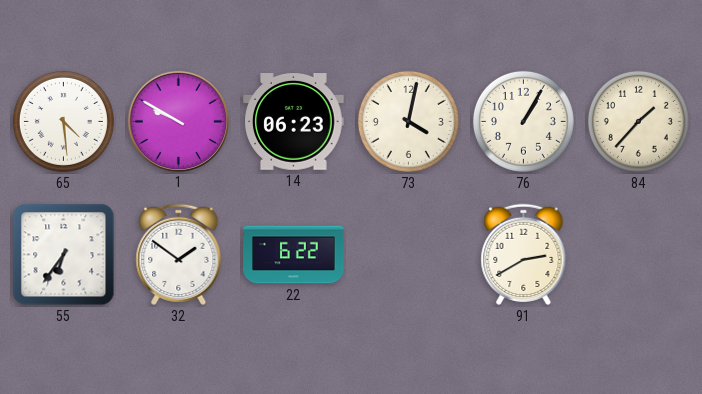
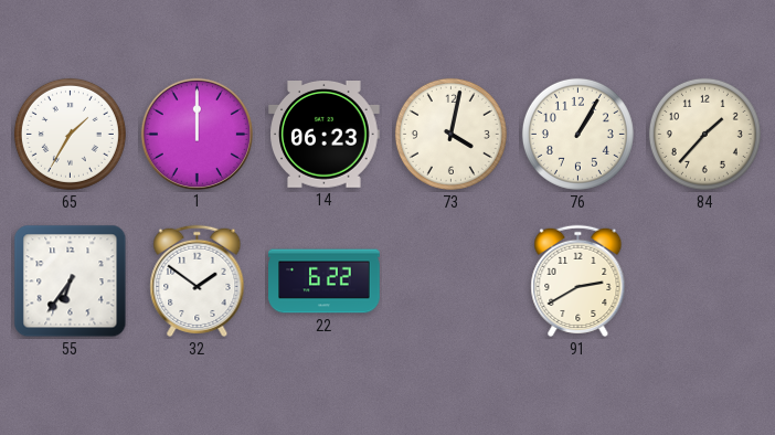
65: 4:29 -> 1:35 (70, 134)
1: 9:50 -> 12:00 (197, 134)
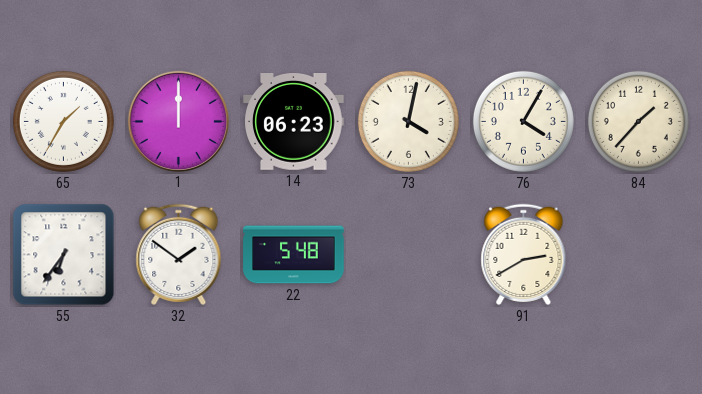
76: 1:05 -> 4:05 (523, 121)
22: 6:22 -> 5:48 (294, 255)
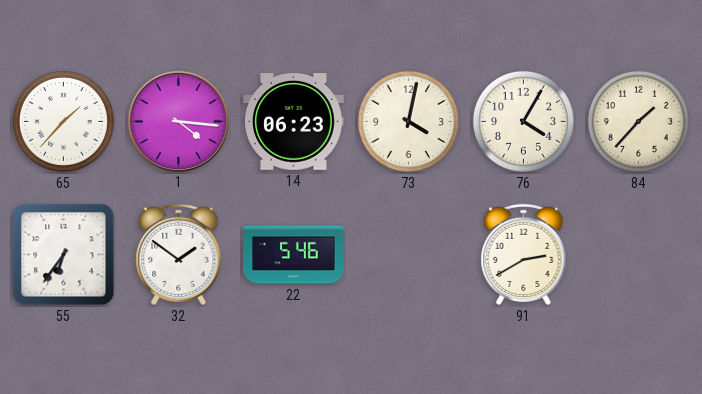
65: 1:35 -> 1:37 (63, 121)
1: 12:00 -> 4:16 (178, 121)
22: 5:48 -> 5:46 (294, 255)
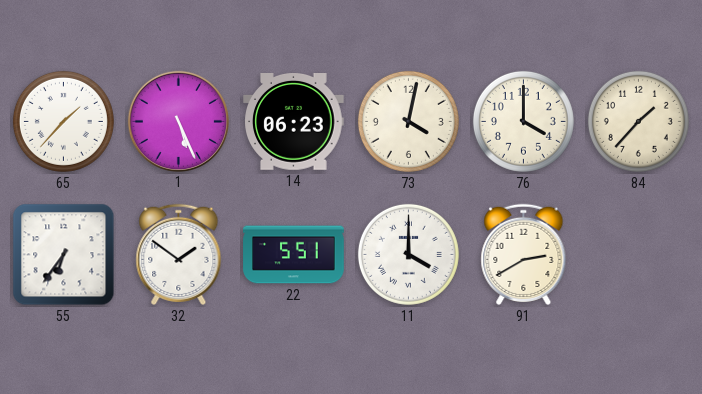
1: 4:16 -> 5:26 (178, 121)
76: 4:05 -> 4:00 (523, 121)
22: 5:46 -> 5:51 (294, 255)
11: none -> 4:00 (408, 254)
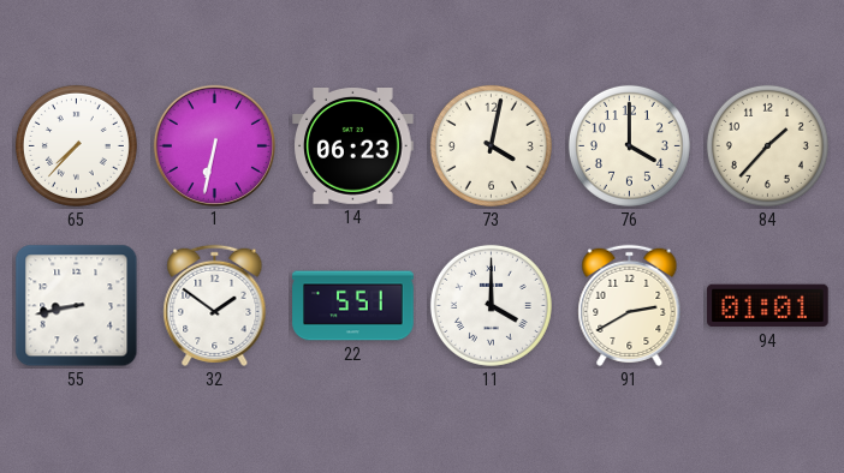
65: 1:37 -> 7:37 (76, 145)
1: 5:26 -> 6:32 (214, 145)
55: 6:36 -> 8:43 (77, 306)
94: none -> 01:01 (768, 306)
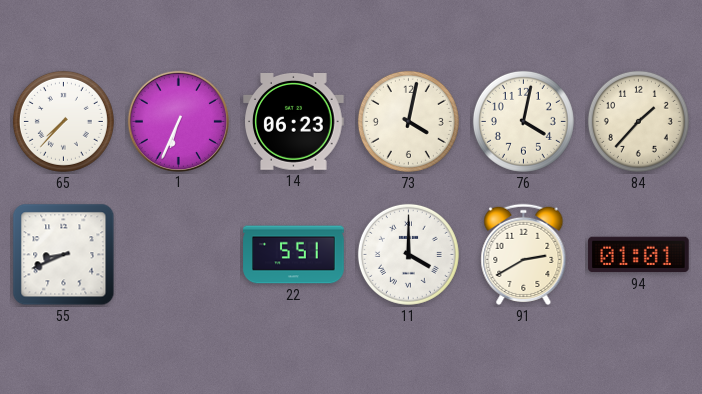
1: 6:32 -> 6:34 (178, 121)
76: 4:00 -> 4:02 (523, 121)
55: 8:43 -> 8:41 (64, 255)
32: 1:51 -> none (215, 305)
